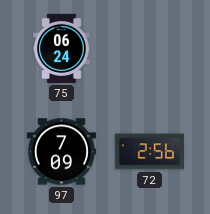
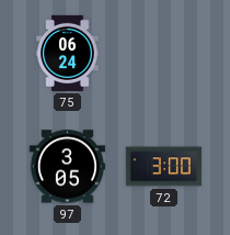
97: 7:09 -> 3:05 (67, 167)
72: 2:56 -> 3:00 (163, 167)
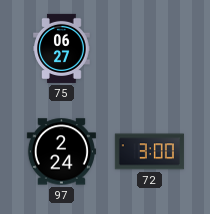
75: 06:24 -> 06:27 (62, 48)
97: 3:05 -> 2:24 (61, 152)
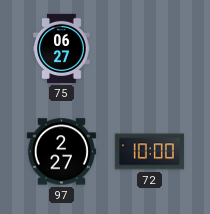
97: 2:24 -> 2:27 (61, 152)
72: 3:00 -> 10:00 (149, 152)
